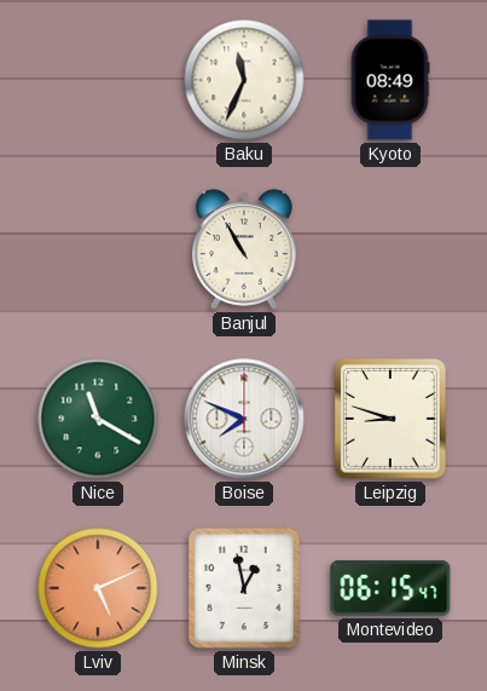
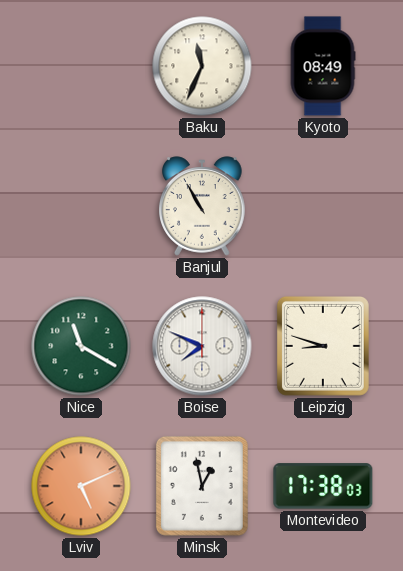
Montevideo: 06:15 -> 17:38 (323, 486)
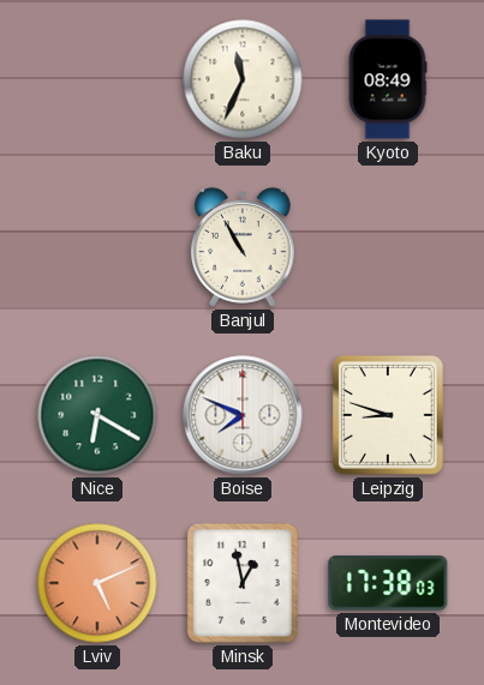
Nice: 11:20 -> 6:20 (97, 415)
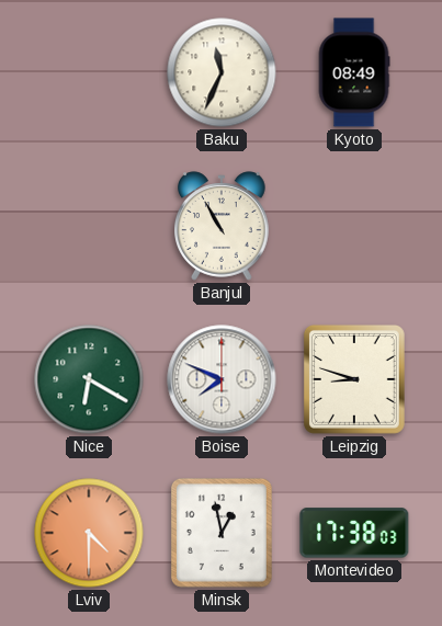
Lviv: 5:11 -> 4:30 (89, 533)
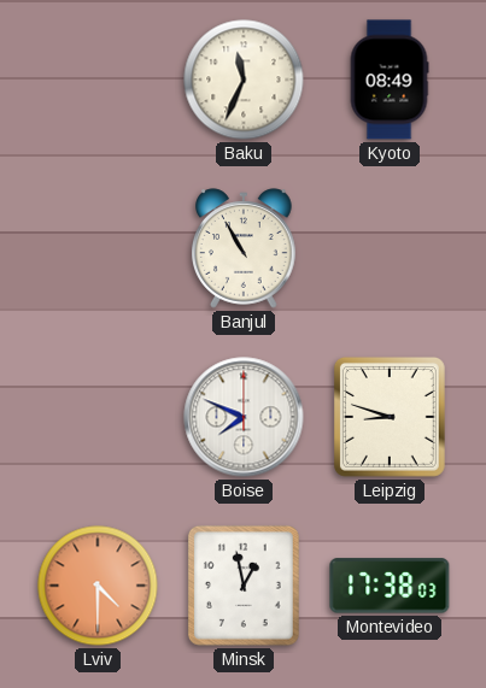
Nice: 6:20 -> none (89, 379)
